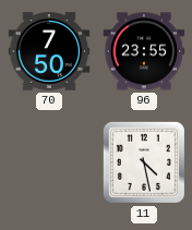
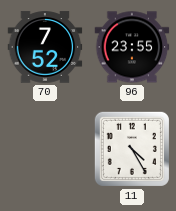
70: 7:50 -> 7:52 (45, 47)
11: 4:28 -> 4:25 (132, 149)
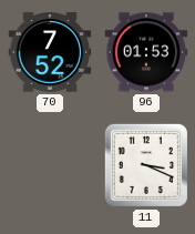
96: 23:55 -> 01:53 (146, 52)
11: 4:25 -> 3:19 (146, 165)
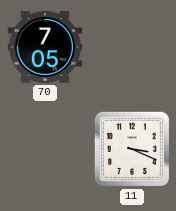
70: 7:52 -> 7:05 (45, 47)
96: 01:53 -> none (146, 52)
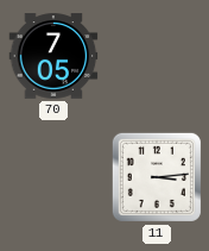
11: 3:19 -> 3:14 (157, 177)
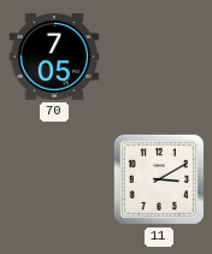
11: 3:14 -> 3:10 (159, 179)
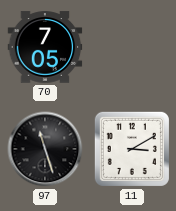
97: none -> 11:27 (45, 149)
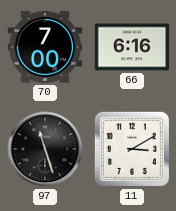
70: 7:05 -> 7:00 (45, 47)
66: none -> 6:16 (132, 47)
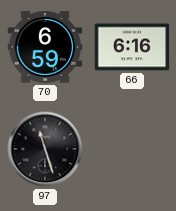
70: 7:00 -> 6:59 (45, 47)
11: 3:10 -> none (132, 149)
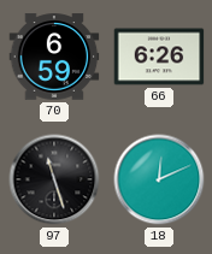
66: 6:16 -> 6:26 (159, 57)
18: none -> 12:11 (159, 179)
